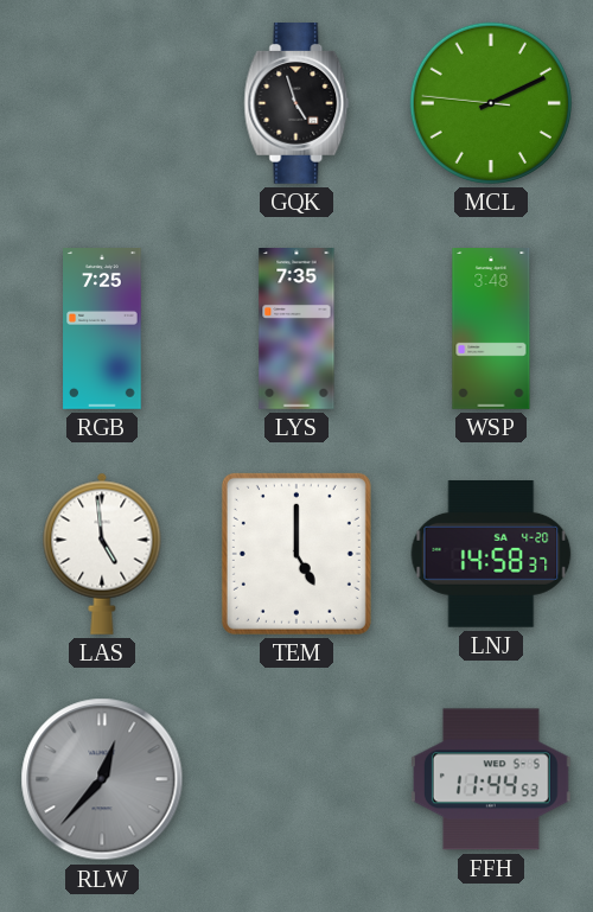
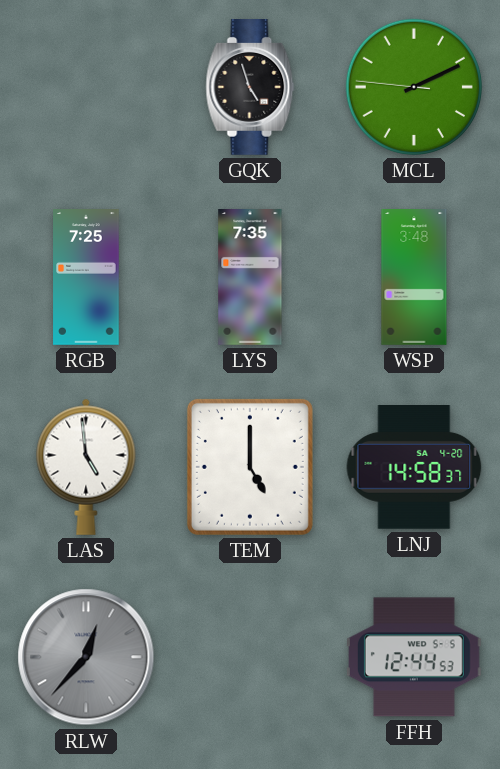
FFH: 11:44 -> 12:44 (414, 657)
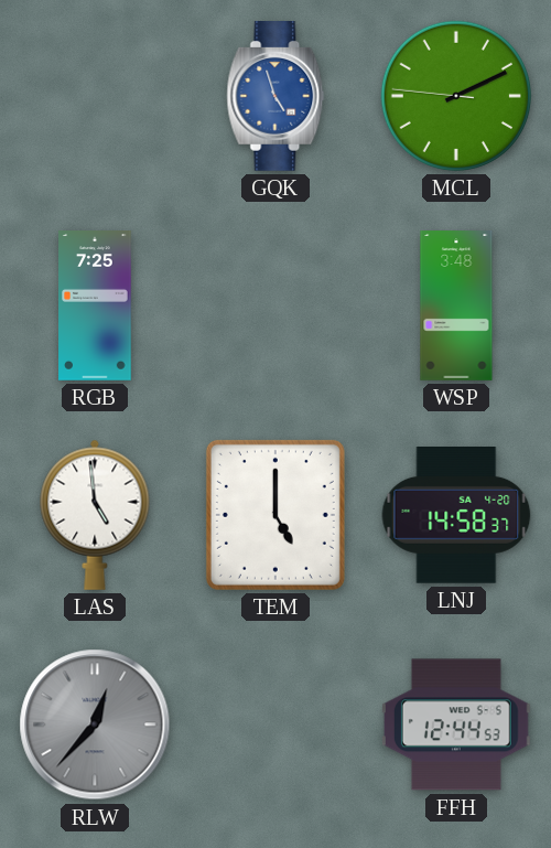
GQK dial: black -> blue (275, 97)
LYS: 7:35 -> none (250, 278)
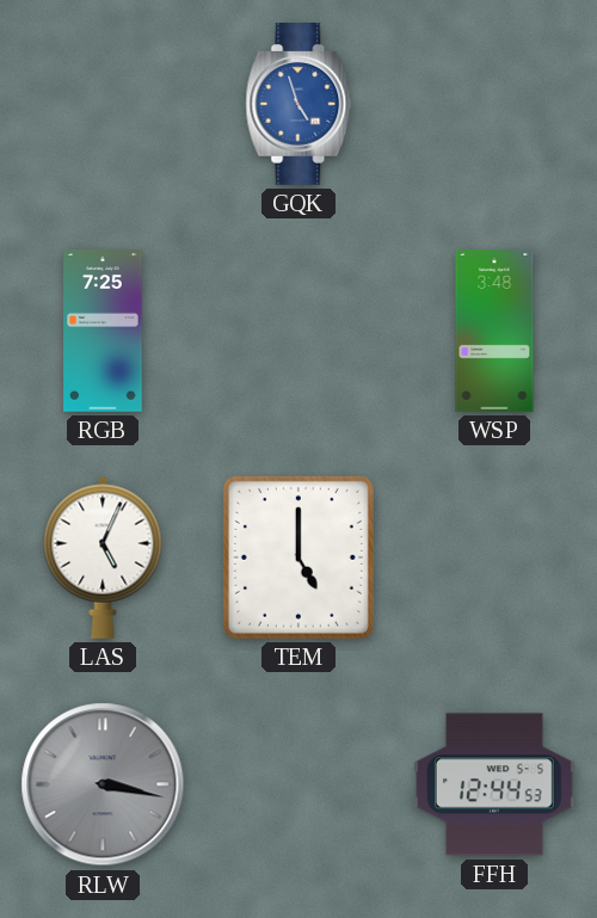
MCL: 2:10 -> none (456, 96)
LAS: 4:59 -> 5:04 (103, 557)
LNJ: 14:58 -> none (456, 516)
RLW: 12:37 -> 3:17 (103, 784)
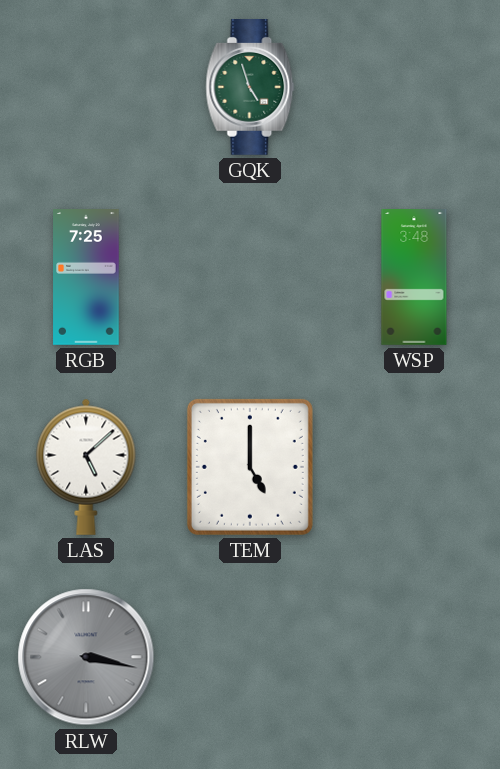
GQK dial: blue -> green (250, 88)
LAS: 5:04 -> 5:08 (86, 467)
FFH: 12:44 -> none (494, 784)
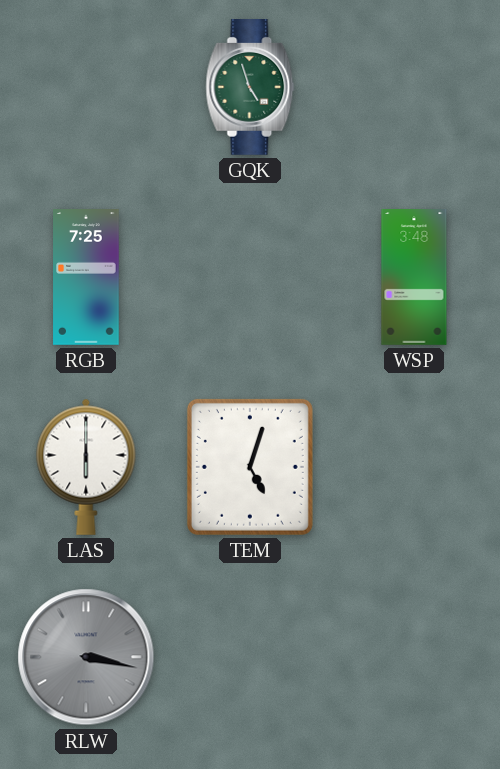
LAS: 5:08 -> 6:00 (86, 467)
TEM: 5:00 -> 5:03 (250, 467)
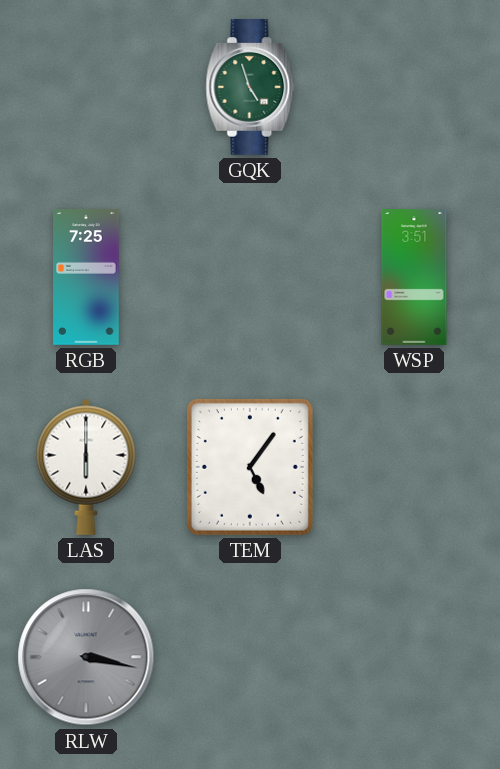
WSP: 3:48 -> 3:51 (414, 278)
TEM: 5:03 -> 5:06 (250, 467)
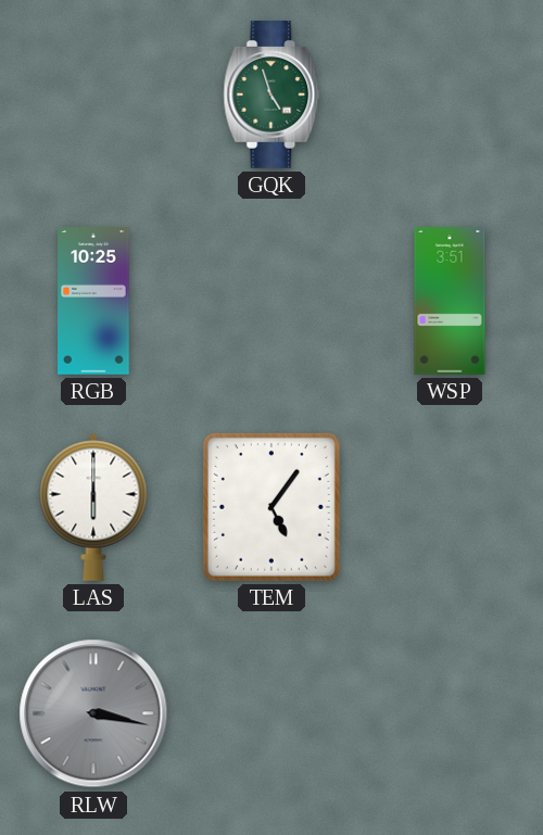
RGB: 7:25 -> 10:25 (93, 302)
